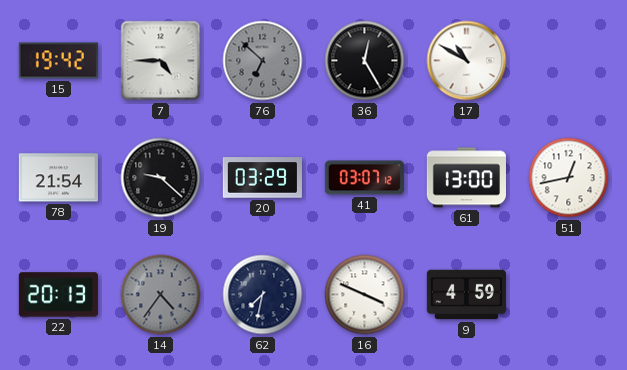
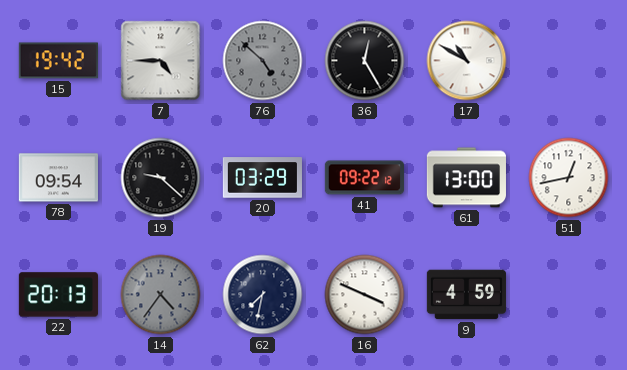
76: 6:52 -> 4:52 (263, 61)
78: 21:54 -> 09:54 (58, 178)
41: 03:07 -> 09:22 (364, 178)
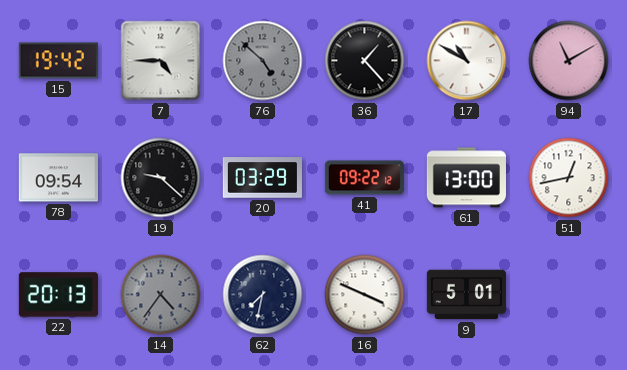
36: 12:25 -> 1:23 (365, 61)
94: none -> 11:10 (569, 61)
9: 4:59 -> 5:01 (466, 295)
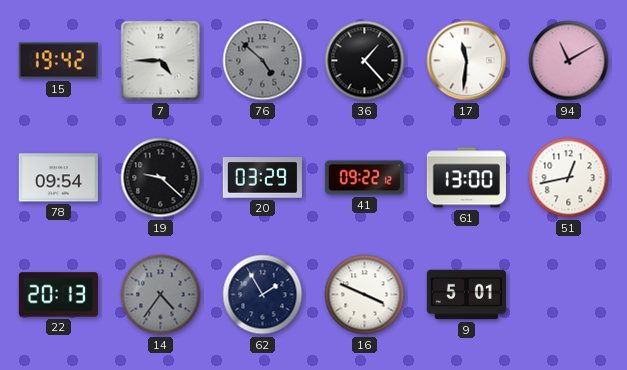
17: 10:50 -> 11:31 (467, 61)
62: 7:32 -> 1:55 (263, 295)
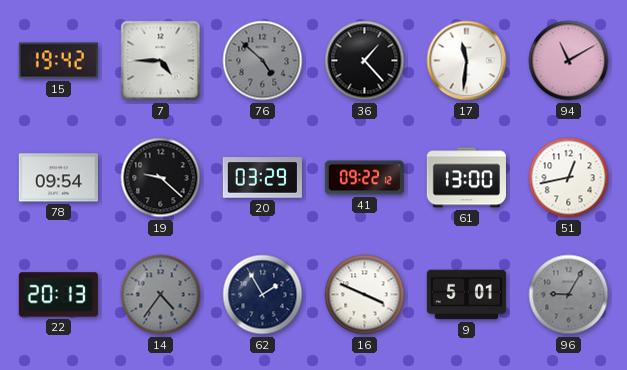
96: none -> 9:05 (569, 295)
